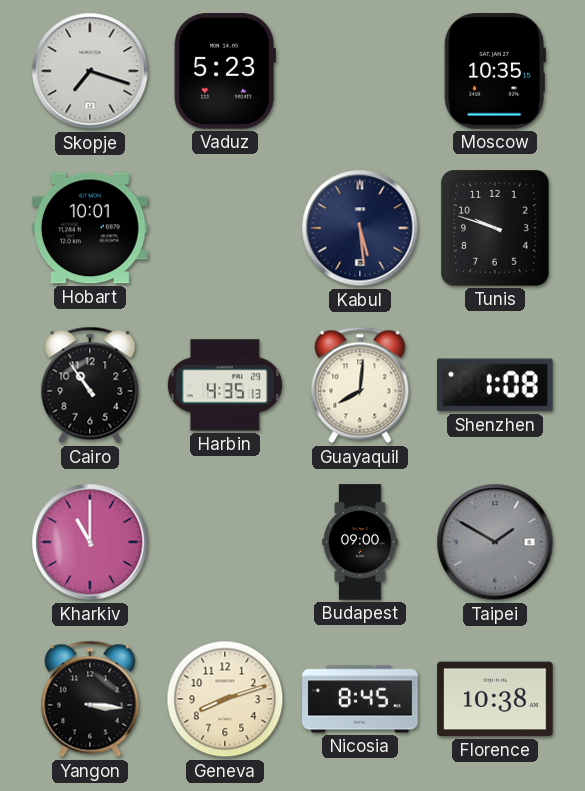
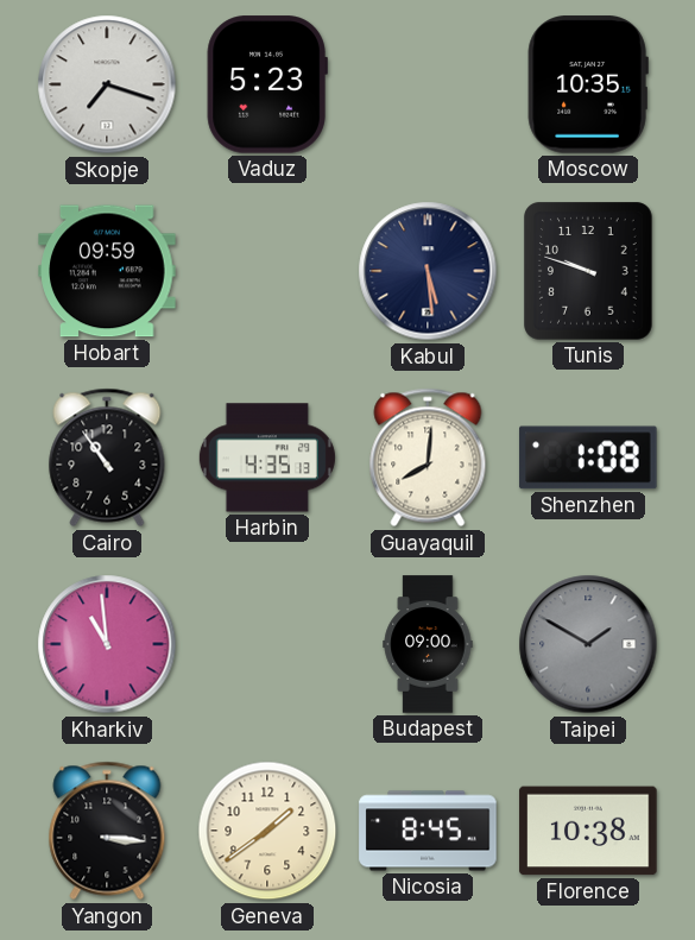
Hobart: 10:01 -> 09:59 (107, 271)
Kharkiv: 11:00 -> 10:59 (107, 644)
Geneva: 8:12 -> 1:39 (267, 831)
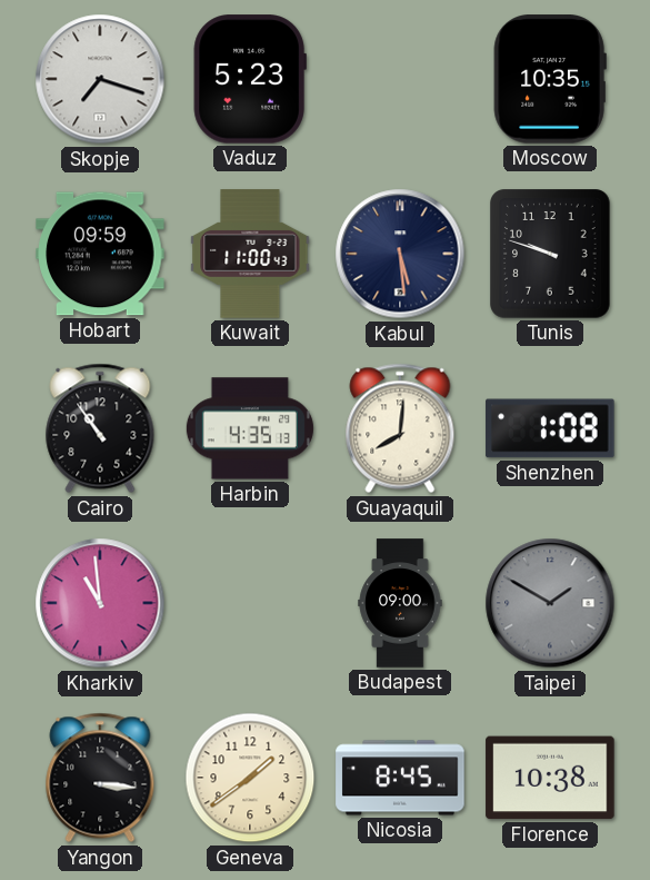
Kuwait: none -> 11:00 (250, 254)
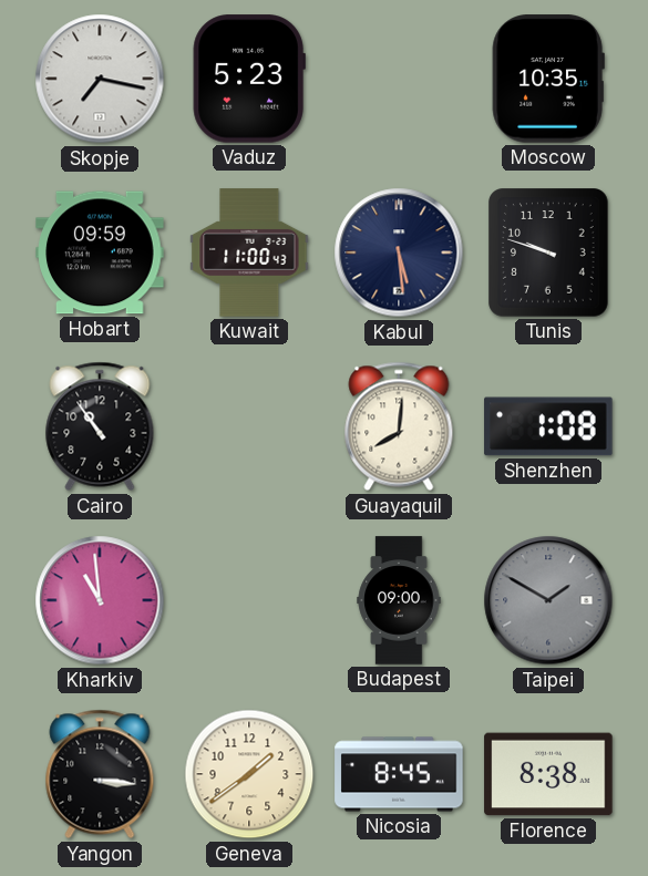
Skopje: 7:18 -> 7:17 (100, 79)
Harbin: 4:35 -> none (250, 428)
Florence: 10:38 -> 8:38 (548, 774)
